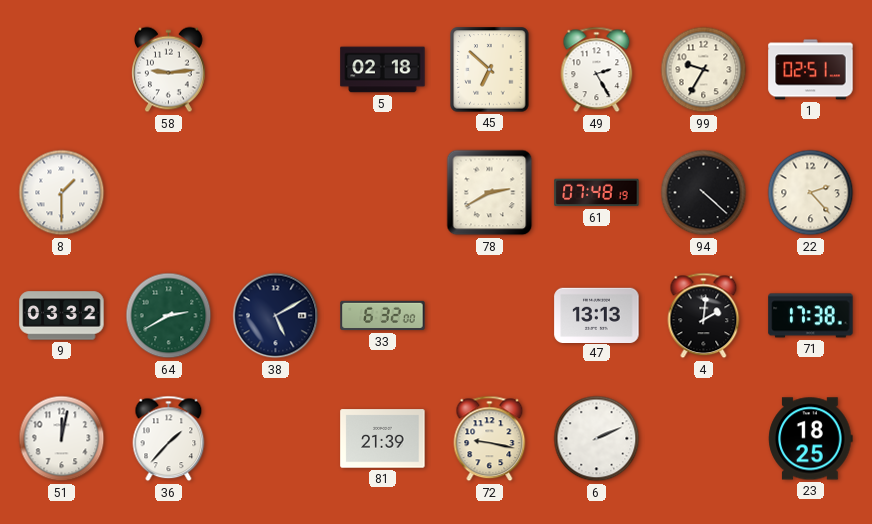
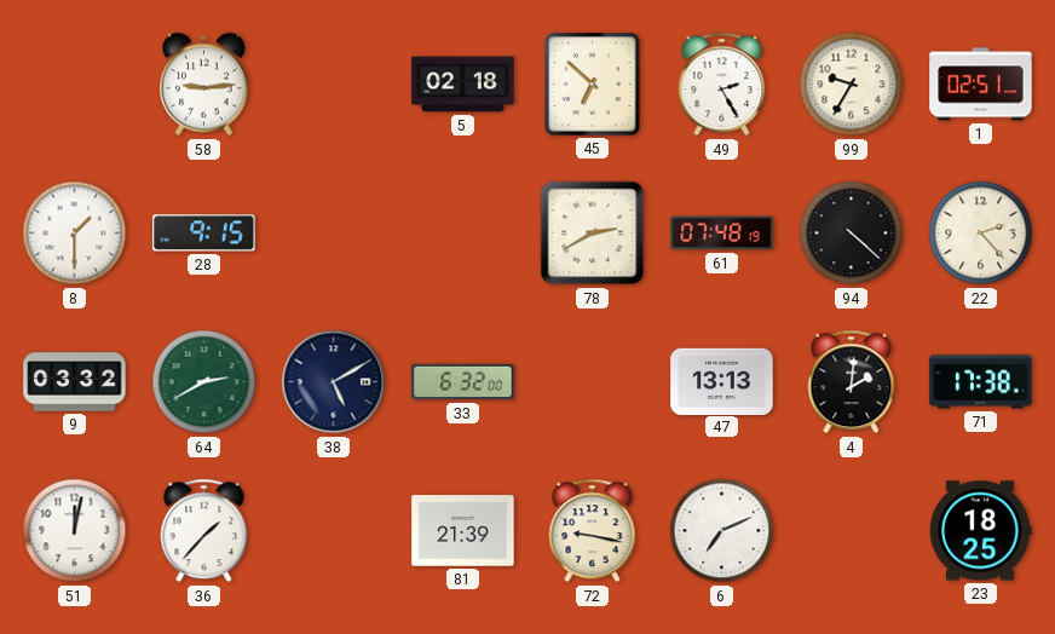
28: none -> 9:15 (204, 234)
6: 2:11 -> 7:11 (722, 531)
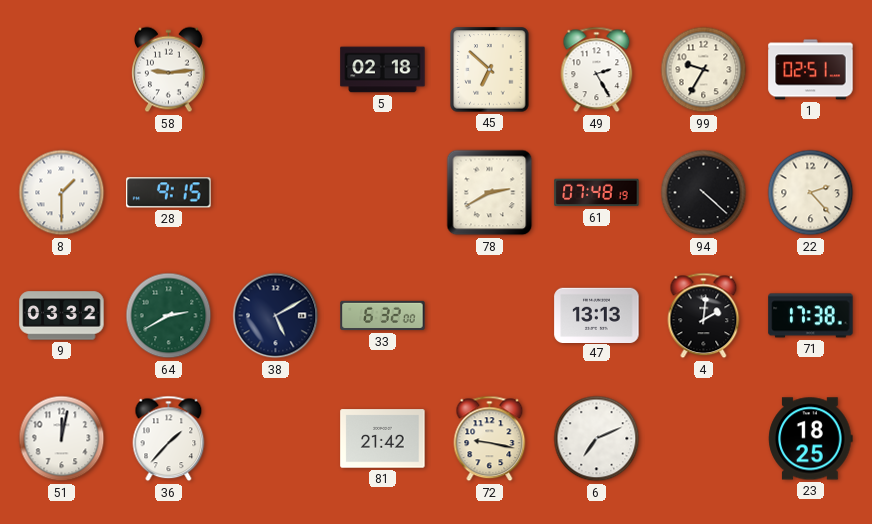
81: 21:39 -> 21:42 (383, 439)
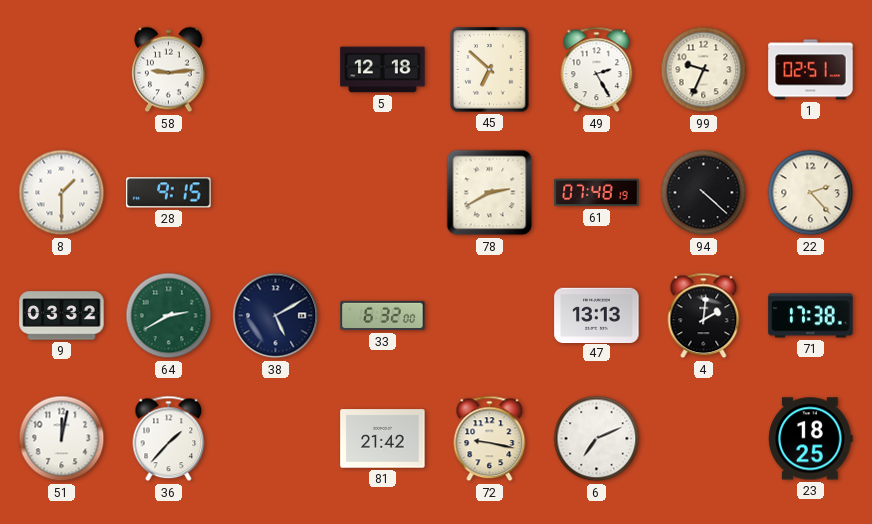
5: 02:18 -> 12:18 (383, 70)
99: 9:35 -> 9:34 (704, 70)
